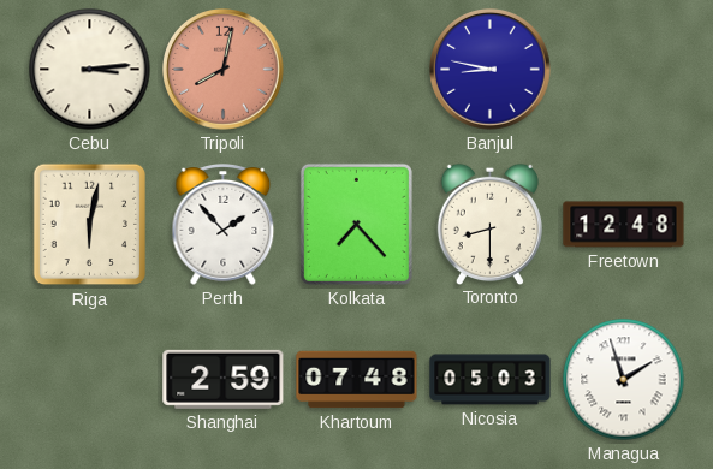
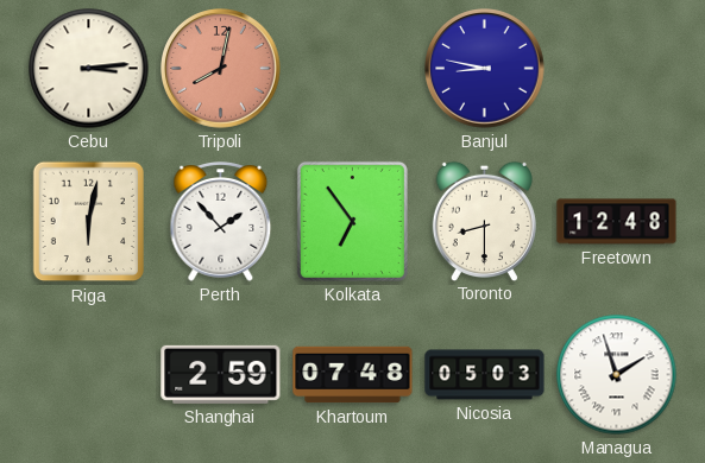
Kolkata: 7:23 -> 6:54 (352, 221)
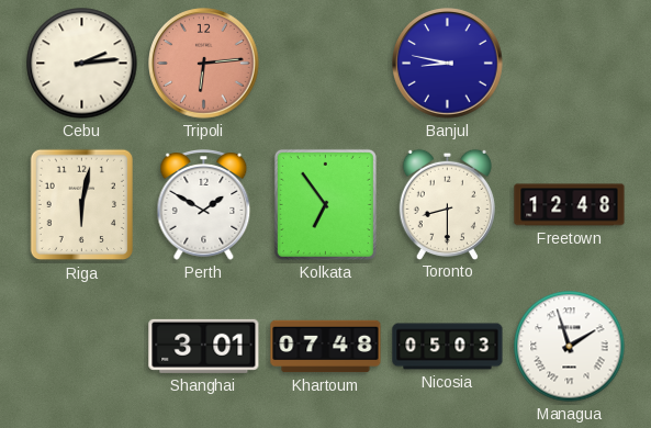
Cebu: 3:14 -> 2:14 (82, 64)
Tripoli: 8:02 -> 6:14 (204, 64)
Perth: 1:53 -> 1:50 (204, 205)
Shanghai: 2:59 -> 3:01 (204, 346)
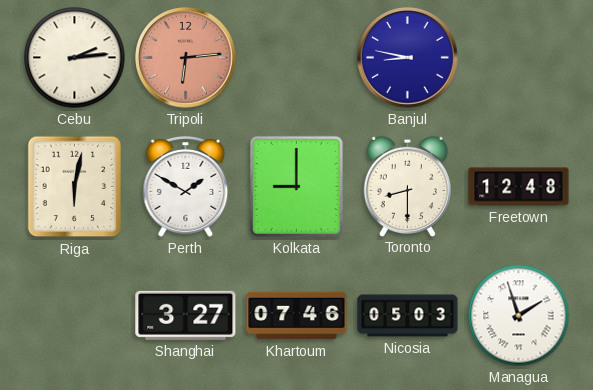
Kolkata: 6:54 -> 9:00 (296, 186)
Shanghai: 3:01 -> 3:27 (186, 315)
Khartoum: 07:48 -> 07:46 (297, 316)
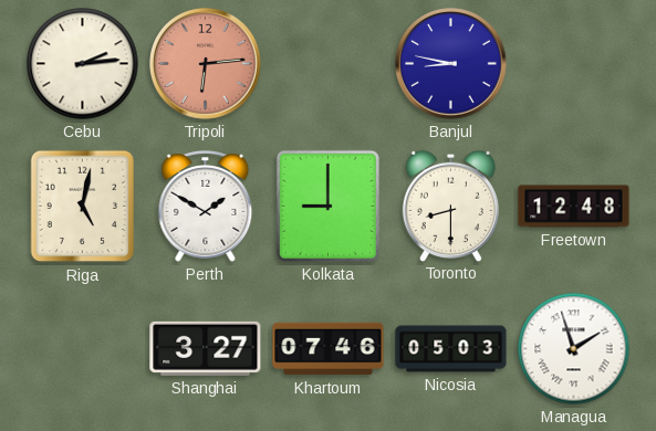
Riga: 6:02 -> 5:02 (83, 207)
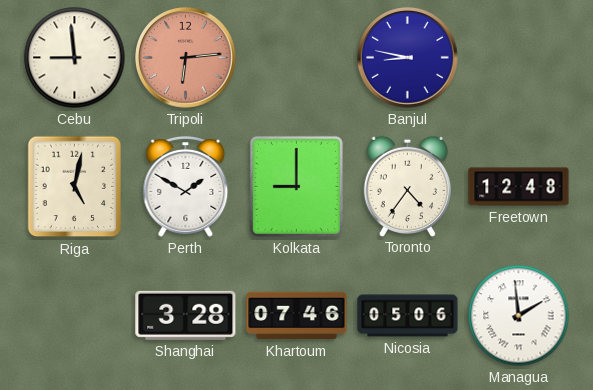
Cebu: 2:14 -> 8:59 (75, 58)
Toronto: 8:30 -> 4:36 (407, 186)
Shanghai: 3:27 -> 3:28 (186, 315)
Nicosia: 05:03 -> 05:06 (408, 316)
Managua: 1:57 -> 1:59 (519, 316)
